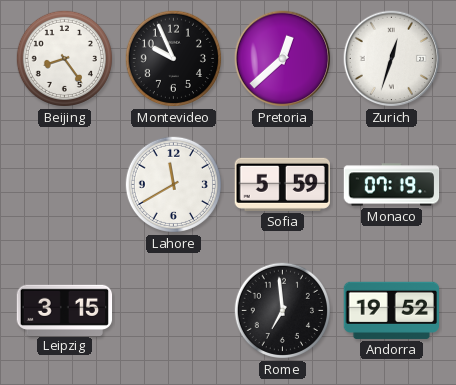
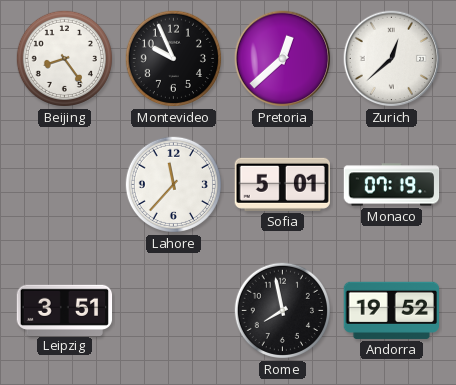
Zurich: 12:33 -> 12:38 (392, 59)
Lahore: 11:40 -> 11:37 (173, 184)
Sofia: 5:59 -> 5:01 (282, 184)
Leipzig: 3:15 -> 3:51 (65, 310)
Rome: 6:59 -> 7:58 (282, 310)
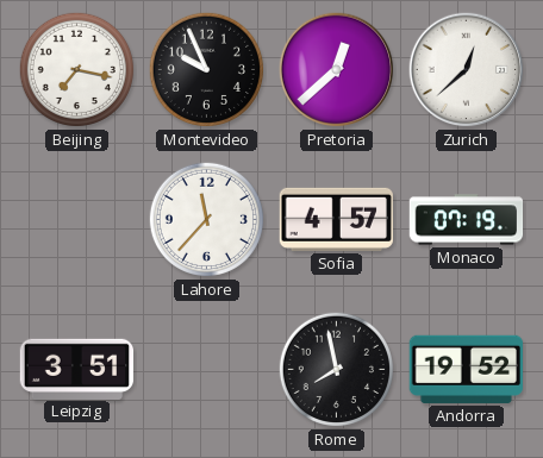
Beijing: 8:24 -> 7:17 (76, 69)
Sofia: 5:01 -> 4:57 (336, 219)
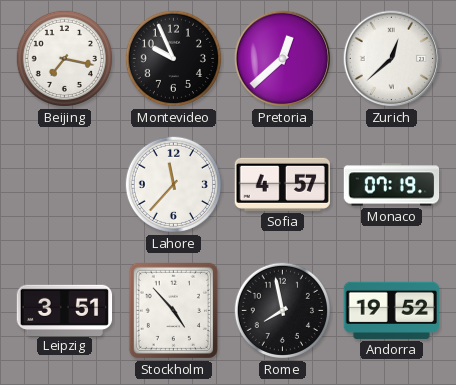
Stockholm: none -> 4:53 (173, 310)
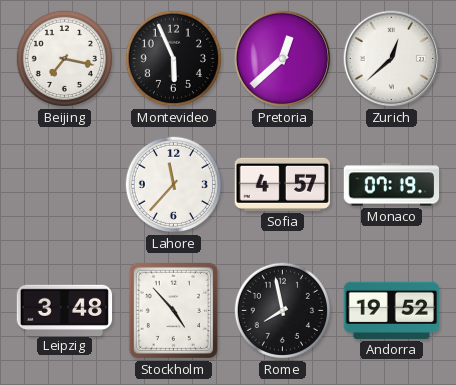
Montevideo: 9:56 -> 5:56 (173, 58)
Leipzig: 3:51 -> 3:48 (65, 310)
